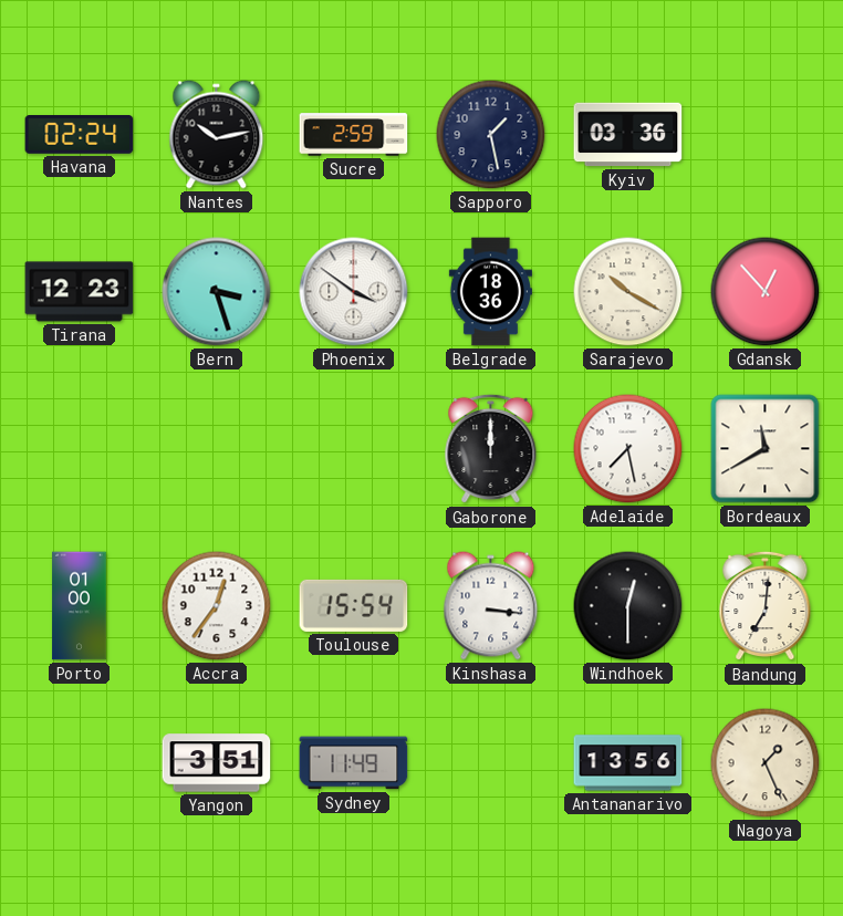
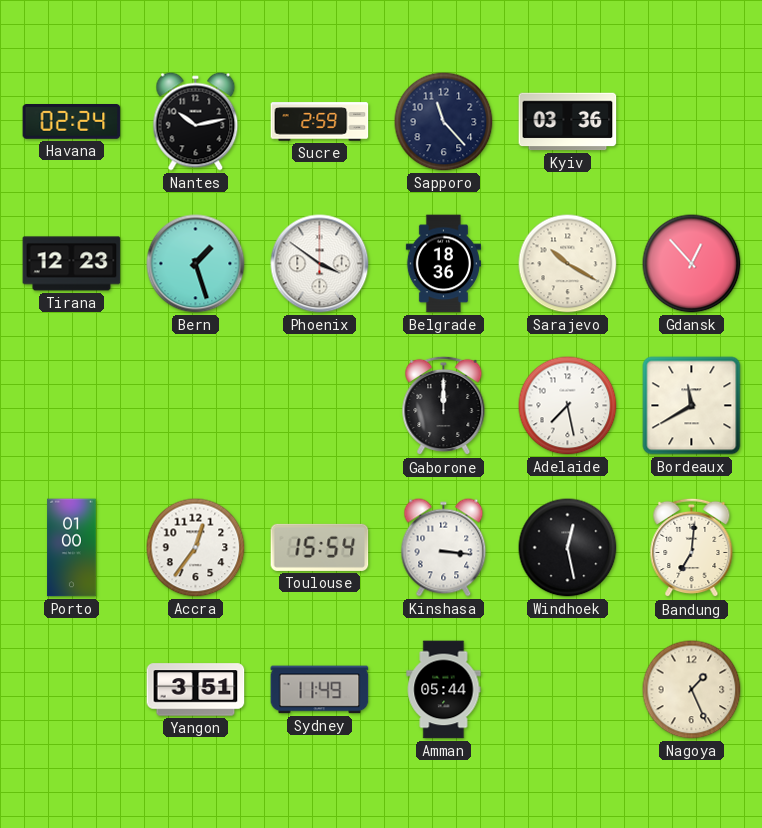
Sapporo: 1:28 -> 11:23 (444, 122)
Bern: 3:27 -> 1:27 (196, 264)
Windhoek: 12:30 -> 12:28 (568, 548)
Amman: none -> 05:44 (444, 690)
Antananarivo: 13:56 -> none (628, 763)
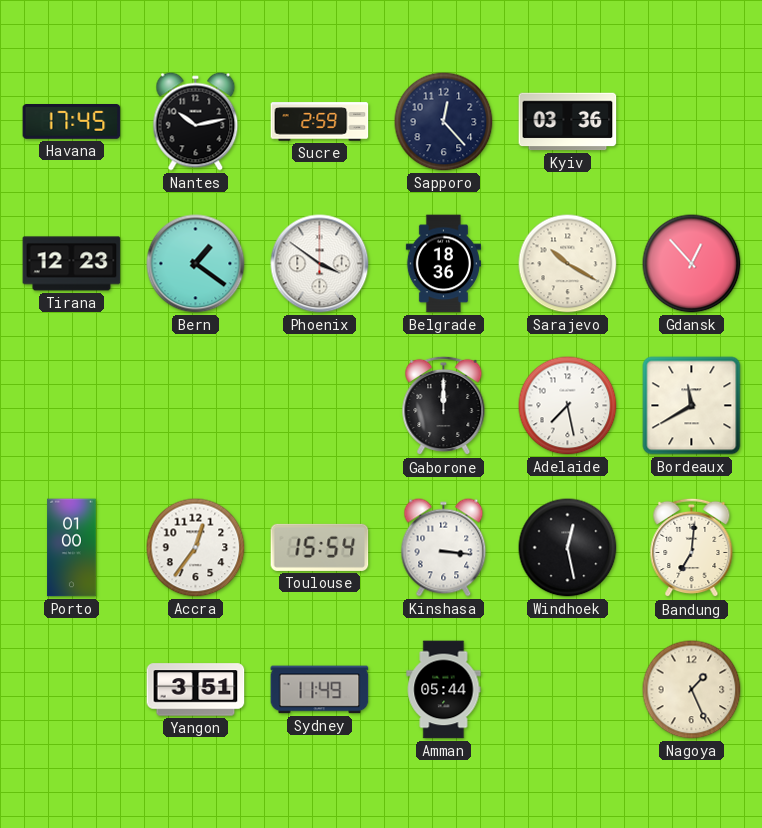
Havana: 02:24 -> 17:45 (72, 122)
Sapporo: 11:23 -> 12:23 (444, 122)
Bern: 1:27 -> 1:21 (196, 264)
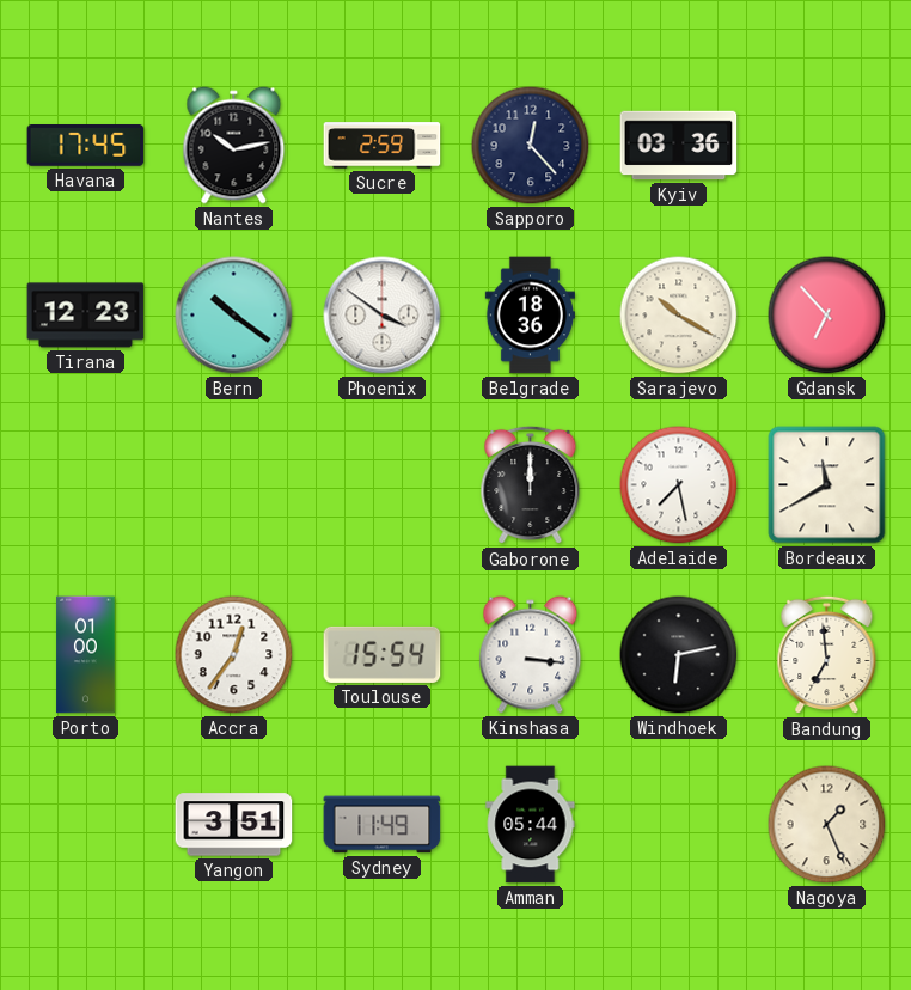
Bern: 1:21 -> 10:21 (234, 316)
Gdansk: 12:53 -> 6:53 (827, 316)
Windhoek: 12:28 -> 6:13 (679, 655)
Bandung: 7:01 -> 6:59 (827, 655)
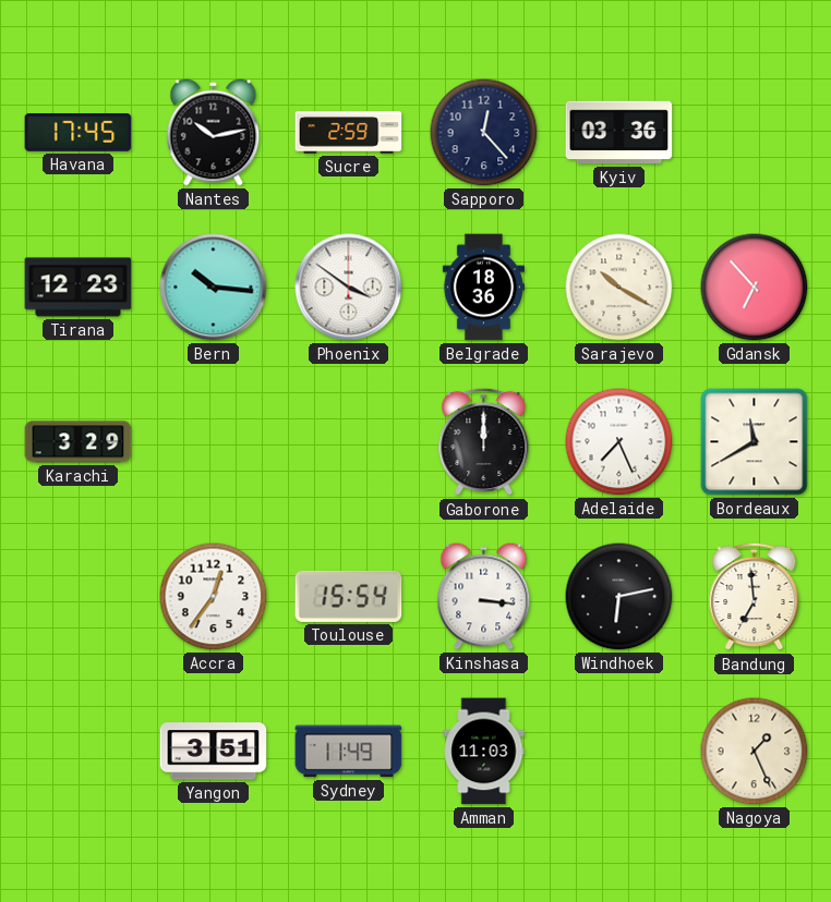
Bern: 10:21 -> 10:16 (214, 288)
Karachi: none -> 3:29 (79, 442)
Adelaide: 7:28 -> 7:26 (619, 442)
Porto: 01:00 -> none (86, 655)
Amman: 05:44 -> 11:03 (484, 752)
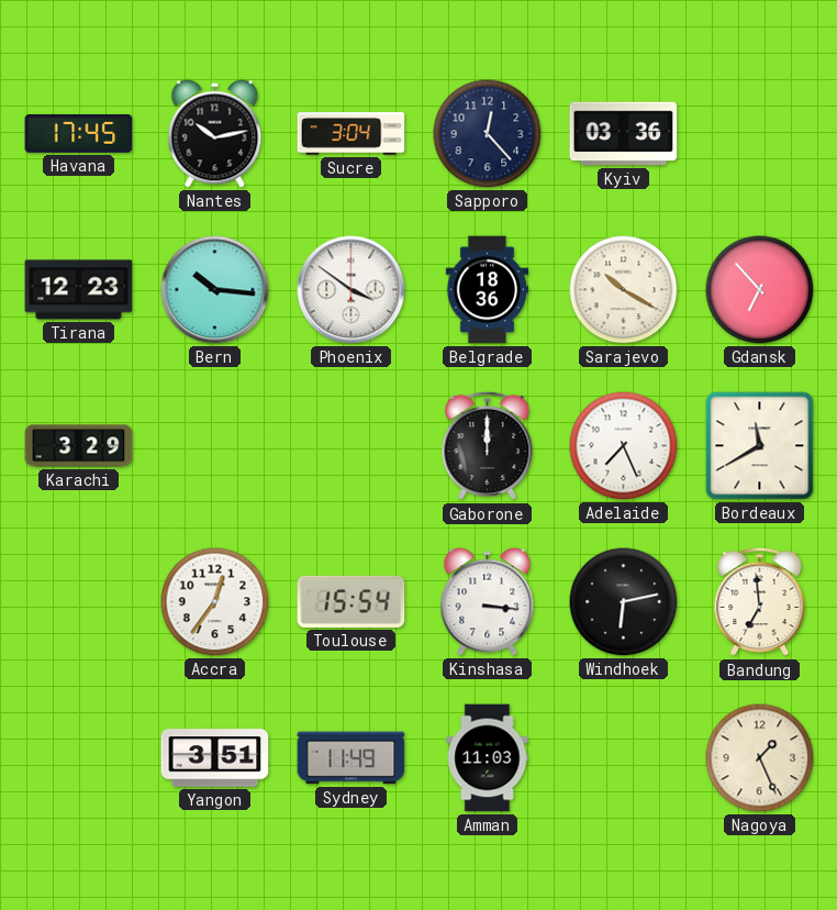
Sucre: 2:59 -> 3:04 (351, 134)
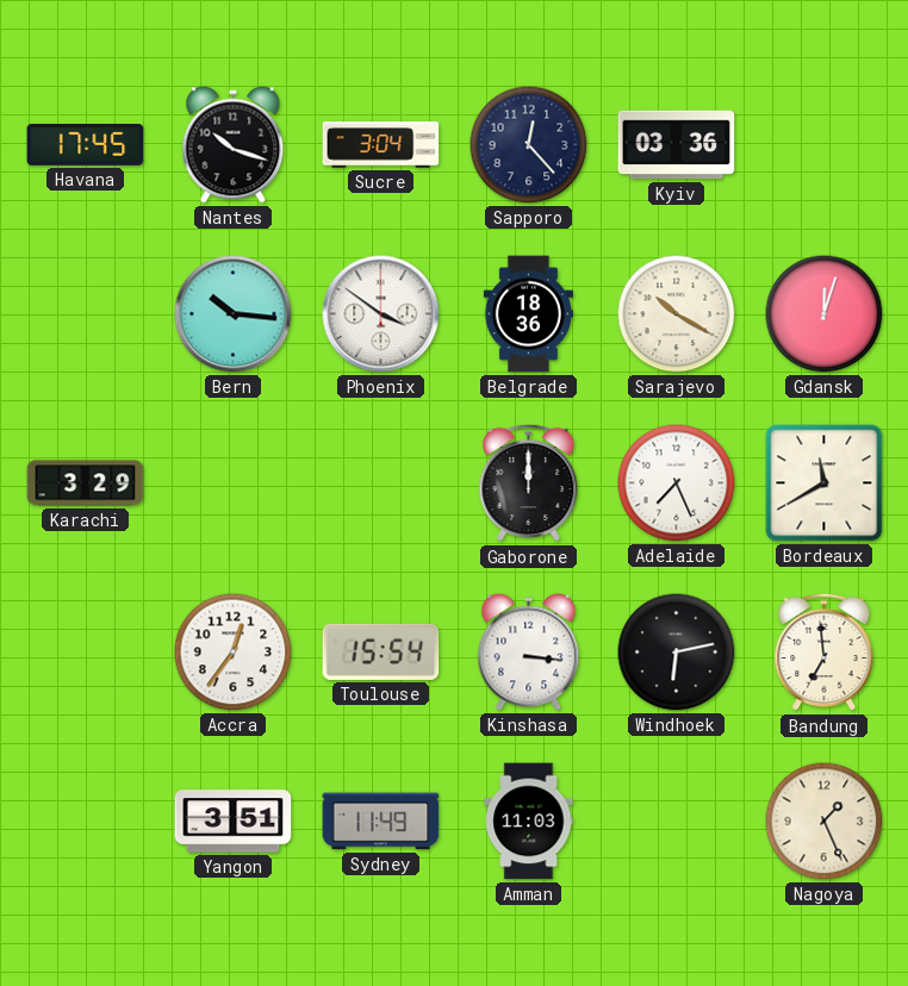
Nantes: 10:13 -> 10:18 (234, 145)
Tirana: 12:23 -> none (79, 290)
Gdansk: 6:53 -> 12:03 (825, 314)
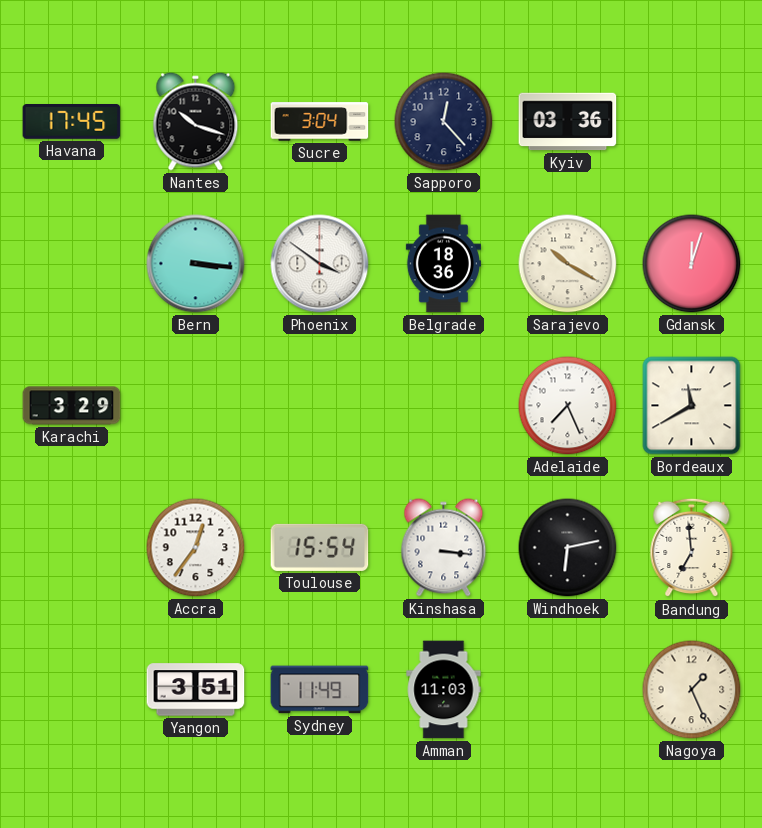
Bern: 10:16 -> 3:16 (196, 264)
Gaborone: 12:00 -> none (529, 483)
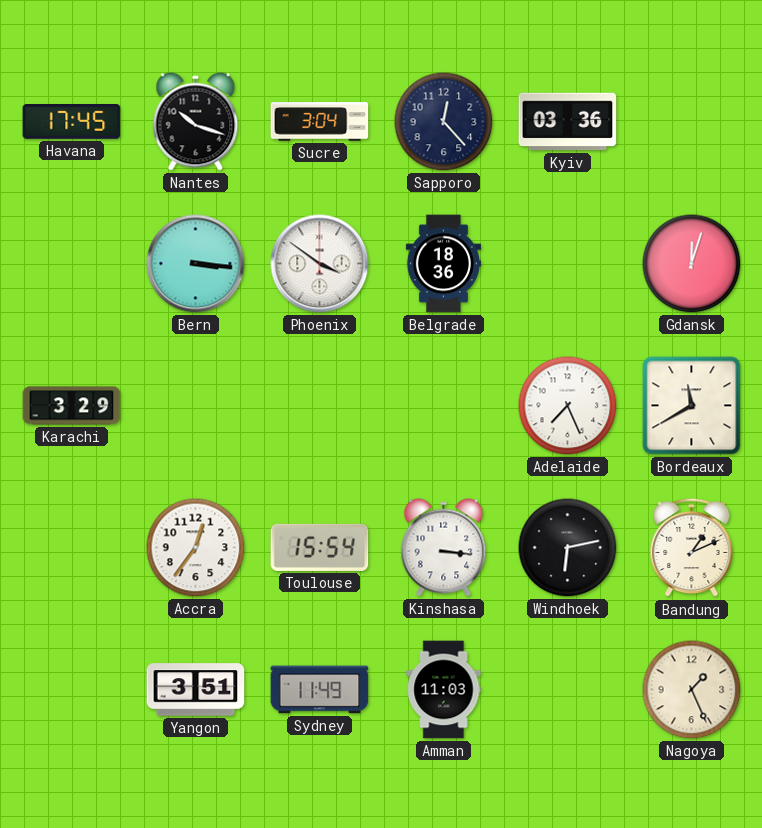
Sarajevo: 10:20 -> none (568, 264)
Bandung: 6:59 -> 1:11 (692, 548)
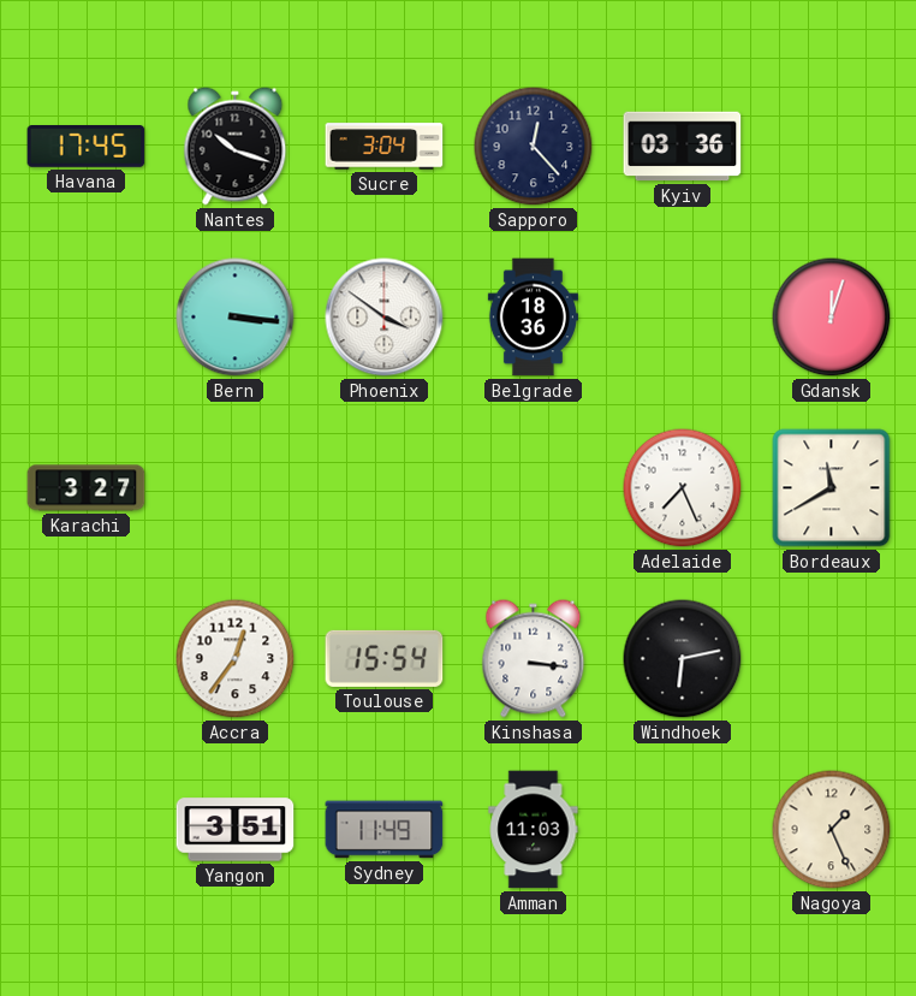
Karachi: 3:29 -> 3:27 (87, 488)
Bandung: 1:11 -> none (692, 548)
